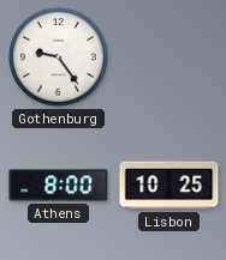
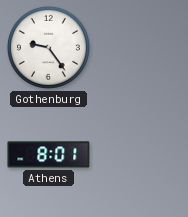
Athens: 8:00 -> 8:01 (49, 155)
Lisbon: 10:25 -> none (169, 186)
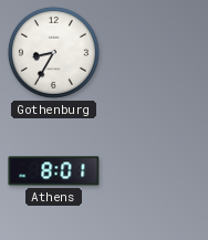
Gothenburg: 9:24 -> 8:35 (53, 52)
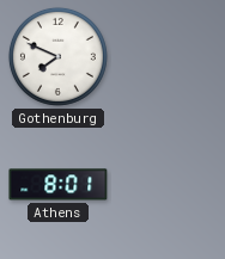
Gothenburg: 8:35 -> 7:49 (57, 56)
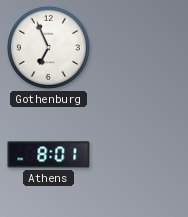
Gothenburg: 7:49 -> 6:56 (48, 47)
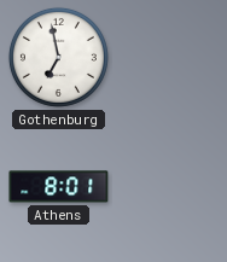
Gothenburg: 6:56 -> 6:58 (58, 57)
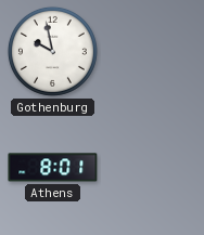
Gothenburg: 6:58 -> 9:58 (52, 51)
